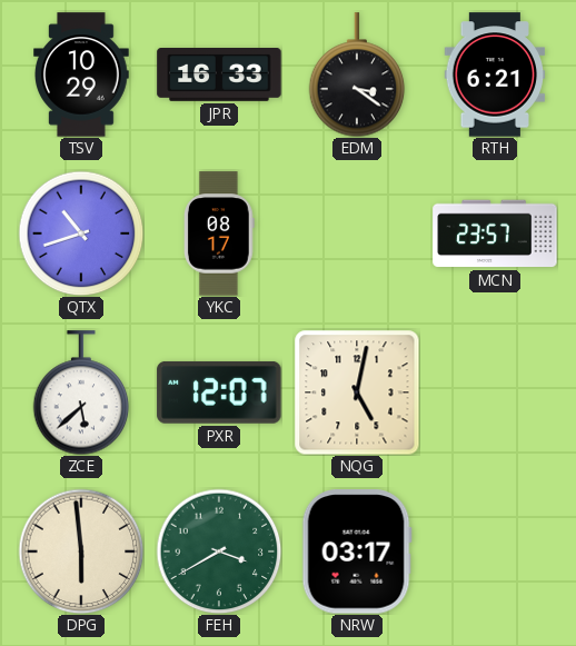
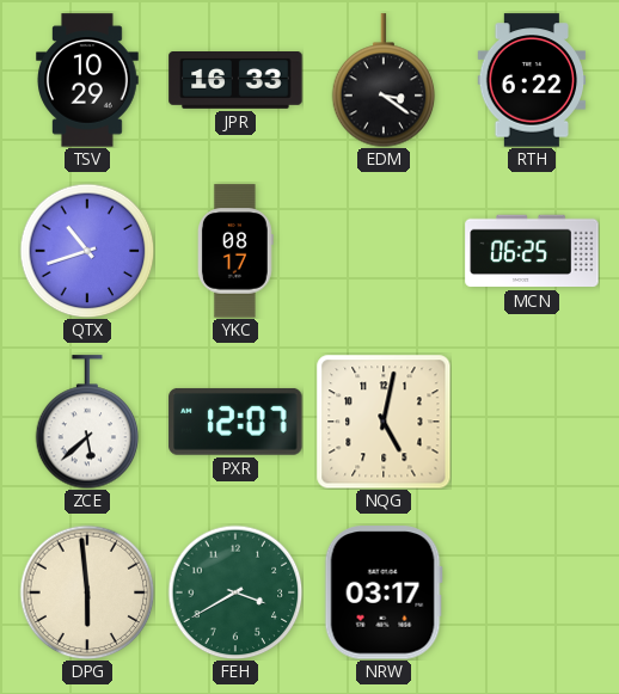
RTH: 6:21 -> 6:22 (532, 80)
MCN: 23:57 -> 06:25 (532, 251)
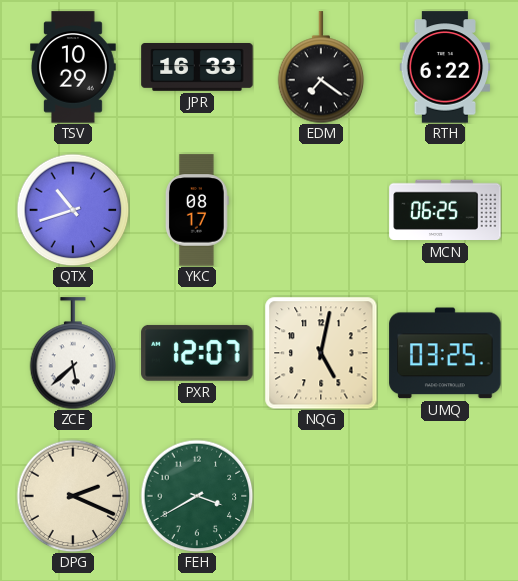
EDM: 3:21 -> 7:21 (321, 67)
UMQ: none -> 03:25 (445, 353)
DPG: 5:59 -> 2:19 (73, 496)
NRW: 03:17 -> none (384, 592)
